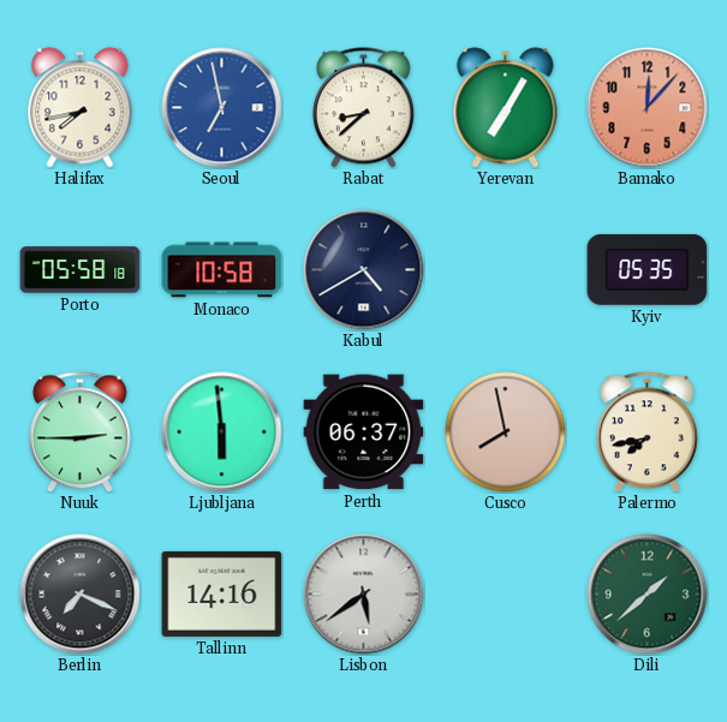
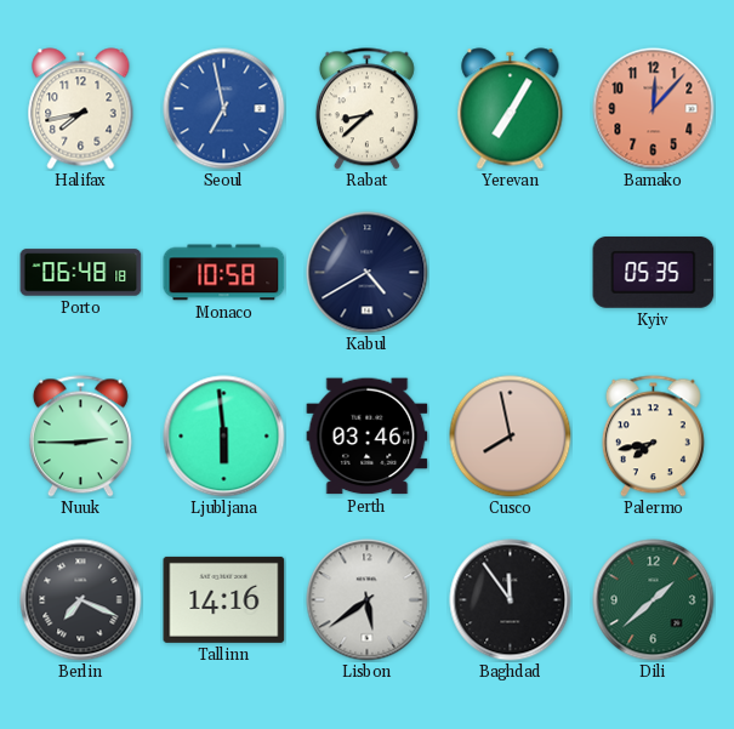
Porto: 05:58 -> 06:48 (81, 273)
Perth: 06:37 -> 03:46 (368, 437)
Baghdad: none -> 11:54 (511, 600)
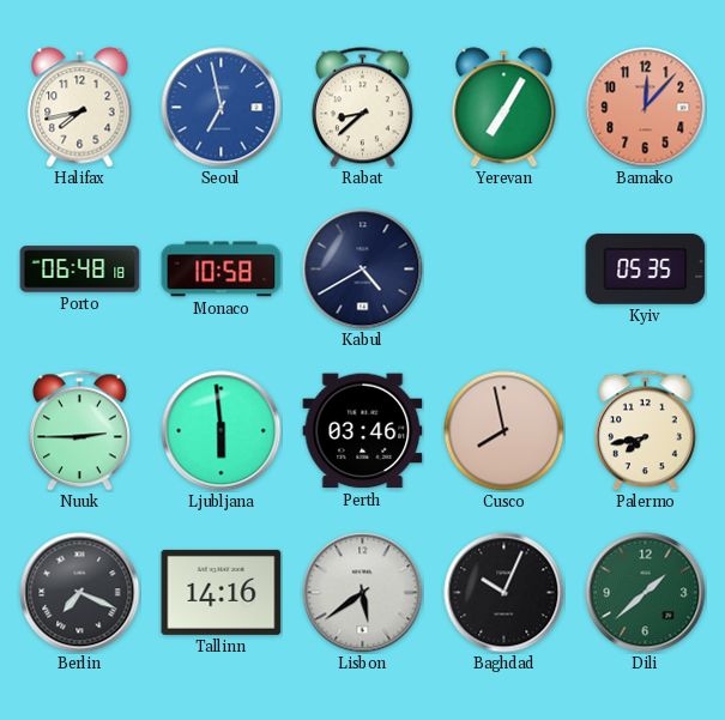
Baghdad: 11:54 -> 10:04 (505, 593)
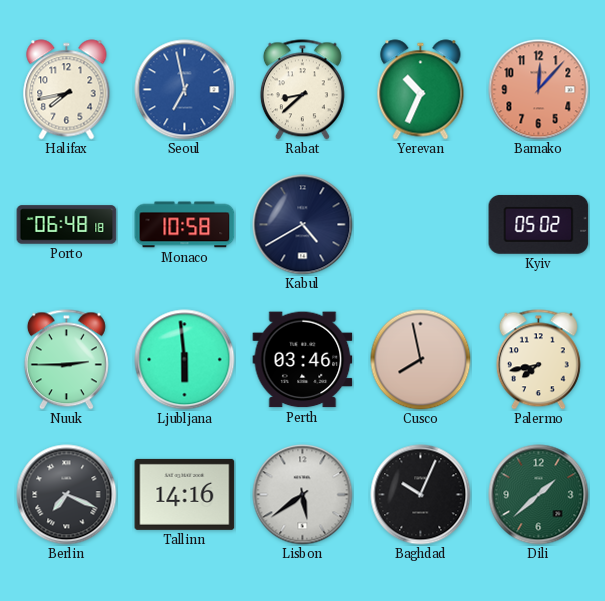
Yerevan: 7:05 -> 10:34 (421, 90)
Kyiv: 05:35 -> 05:02 (539, 224)
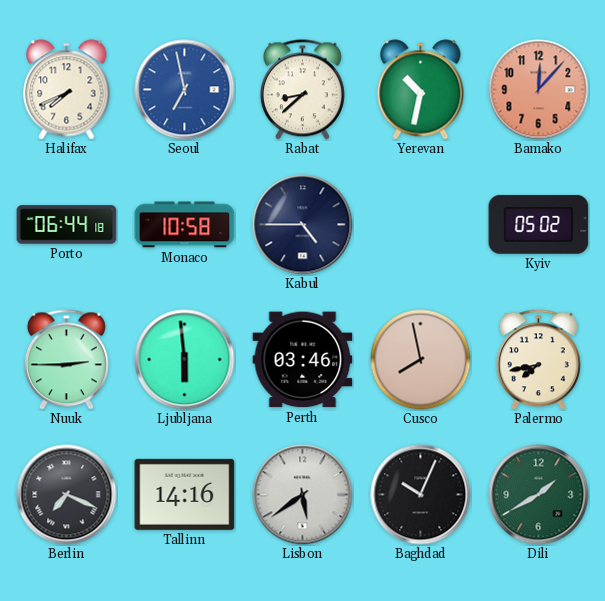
Halifax: 7:43 -> 7:41 (67, 90)
Yerevan: 10:34 -> 10:32 (421, 90)
Porto: 06:48 -> 06:44 (67, 225)
Kabul: 4:40 -> 4:45 (303, 225)
Dili: 1:38 -> 1:40 (539, 495)
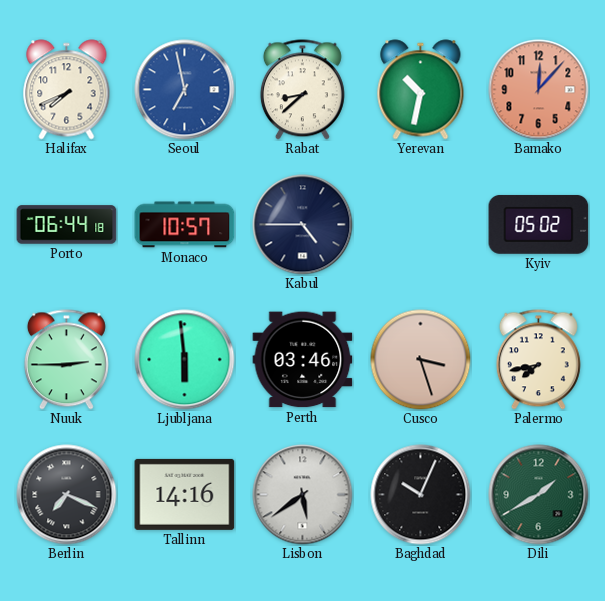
Monaco: 10:58 -> 10:57 (185, 225)
Cusco: 7:58 -> 3:27 (421, 360)
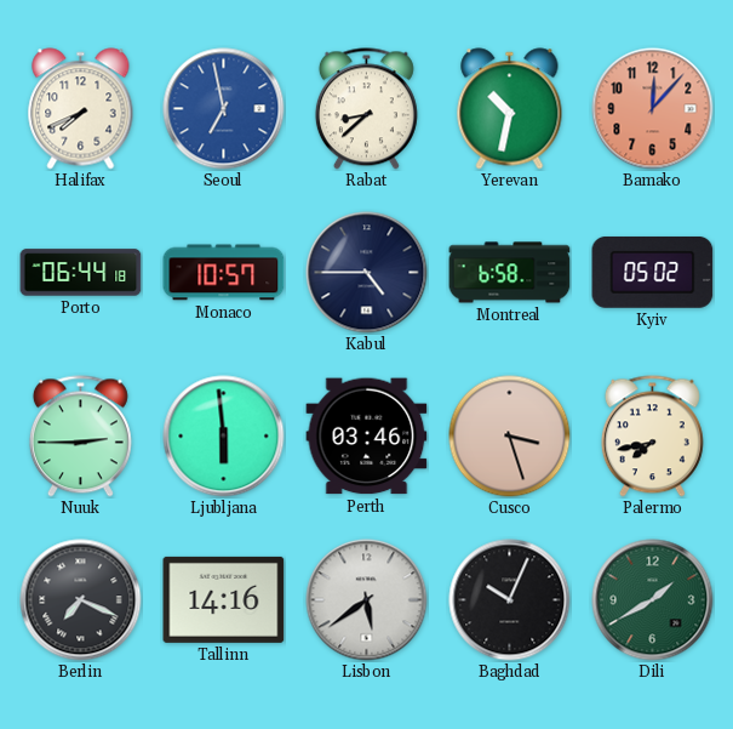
Montreal: none -> 6:58 (510, 273)
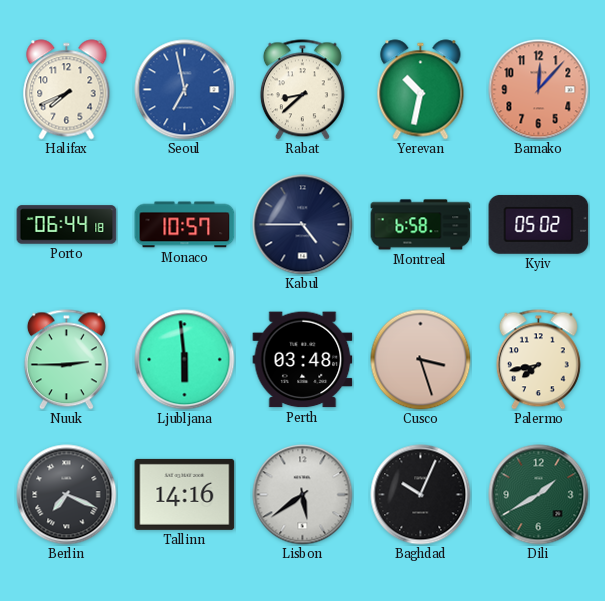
Perth: 03:46 -> 03:48 (303, 360)
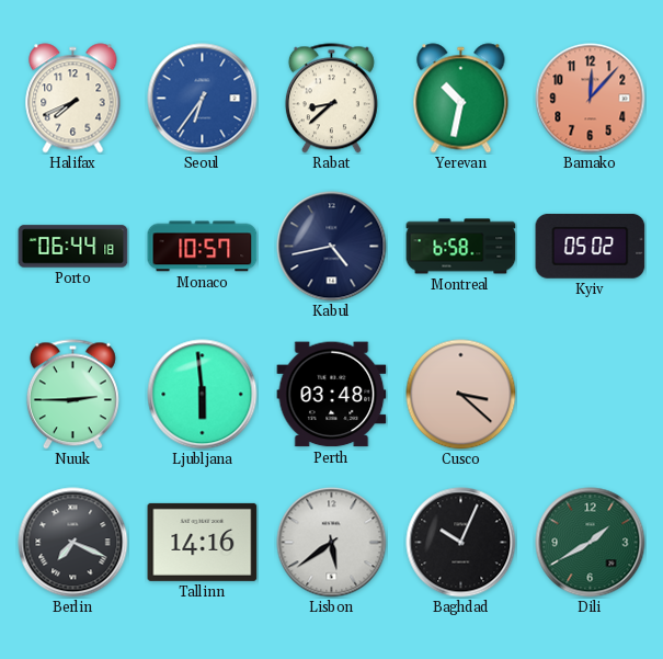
Seoul: 6:58 -> 6:36 (203, 99)
Kabul: 4:45 -> 4:43 (332, 247)
Cusco: 3:27 -> 3:22 (461, 395)
Palermo: 7:43 -> none (538, 360)
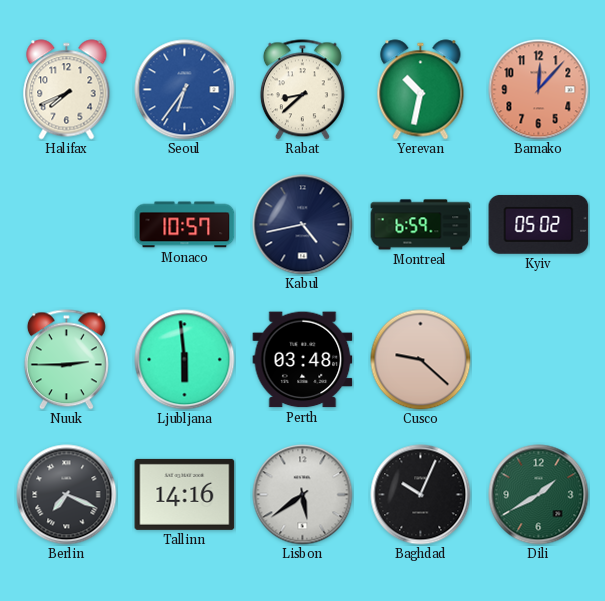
Porto: 06:44 -> none (73, 247)
Montreal: 6:58 -> 6:59 (421, 225)
Cusco: 3:22 -> 9:22 (421, 360)
